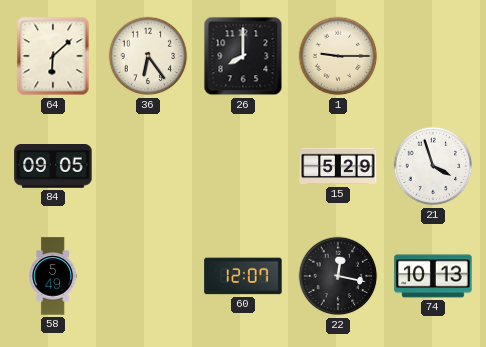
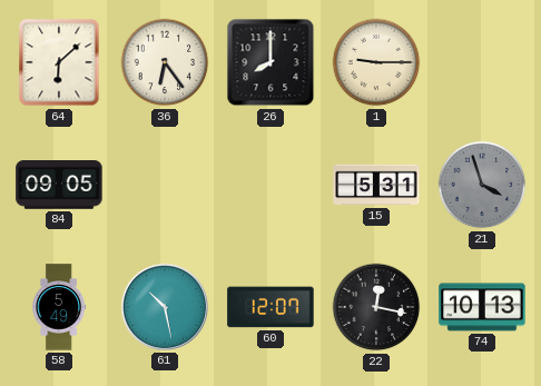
15: 5:29 -> 5:31 (376, 185)
21 dial: white -> grey (482, 185)
61: none -> 10:28 (165, 307)
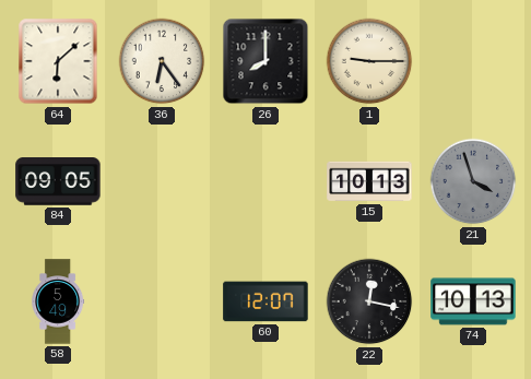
15: 5:31 -> 10:13 (369, 181)
61: 10:28 -> none (165, 307)
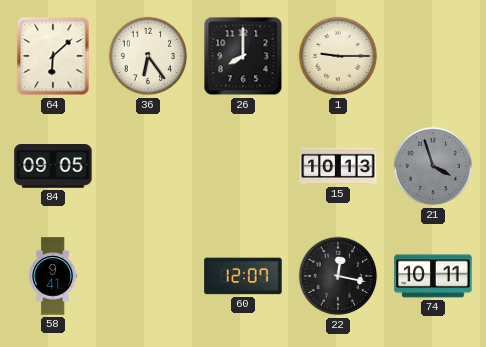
58: 5:49 -> 9:41 (53, 276)
74: 10:13 -> 10:11 (433, 276)
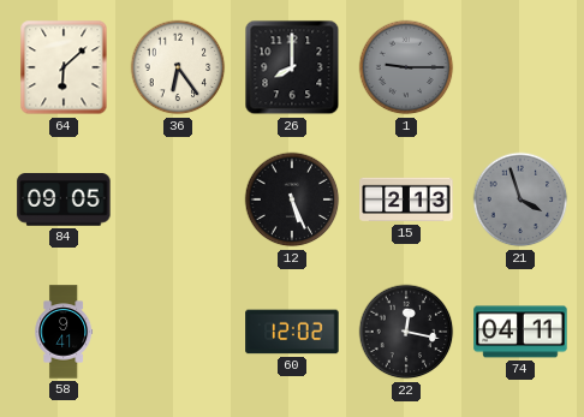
1 dial: cream -> grey (406, 67)
12: none -> 5:26 (292, 199)
15: 10:13 -> 2:13 (406, 199)
60: 12:07 -> 12:02 (292, 332)
74: 10:11 -> 04:11 (520, 332)
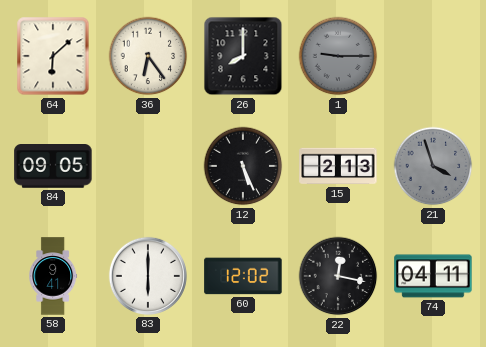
83: none -> 6:00 (148, 276)
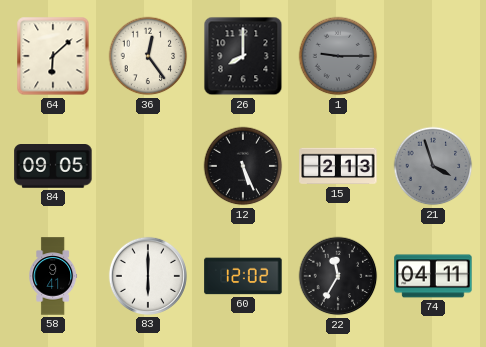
36: 6:24 -> 12:24 (148, 56)
22: 12:17 -> 11:35 (338, 276)
